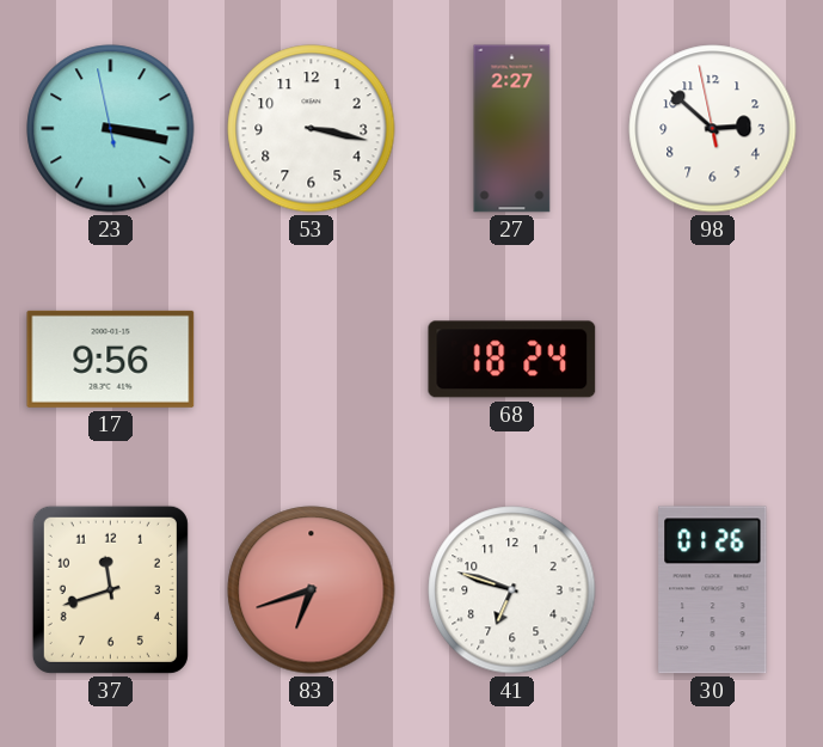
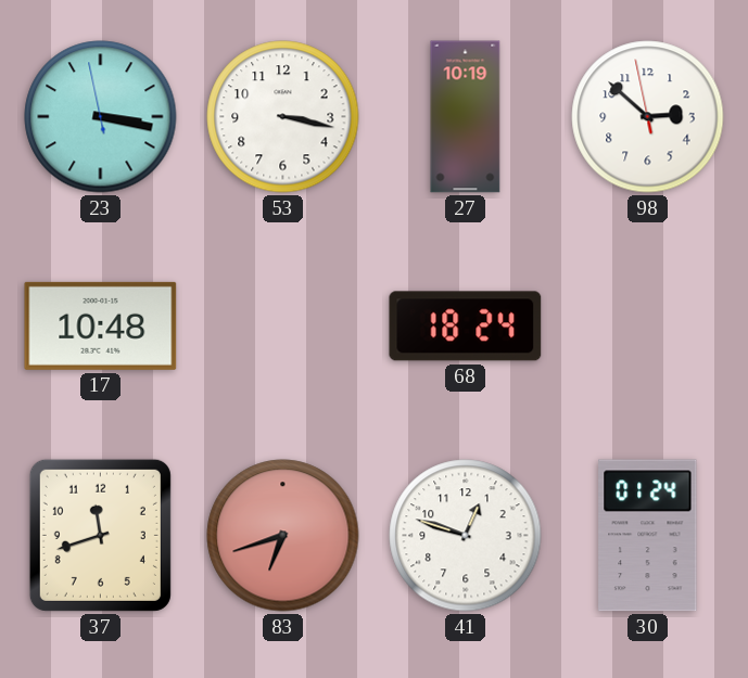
27: 2:27 -> 10:19 (466, 117)
17: 9:56 -> 10:48 (101, 325)
41: 6:48 -> 12:48 (466, 536)
30: 01:26 -> 01:24 (648, 536)
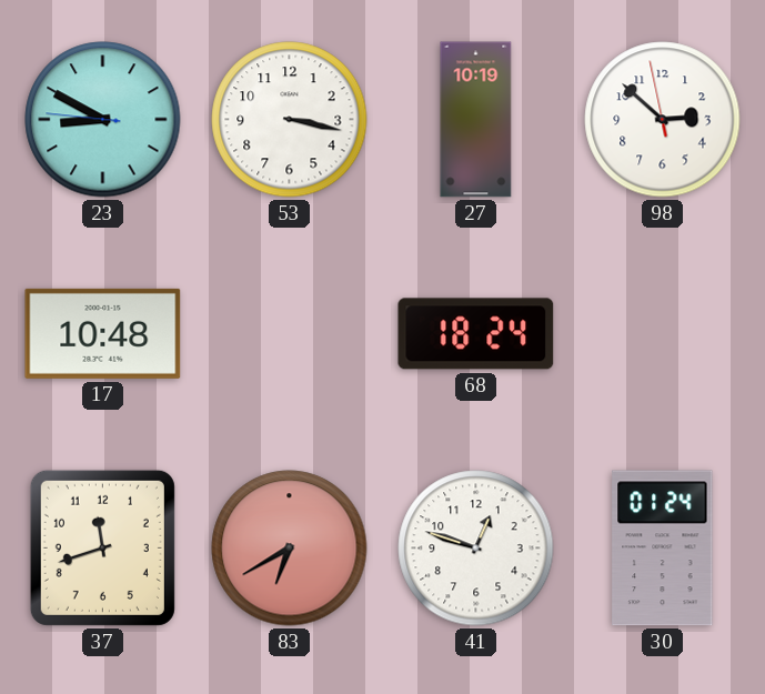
23: 3:16 -> 8:49 (103, 120)
83: 6:42 -> 6:40 (290, 549)
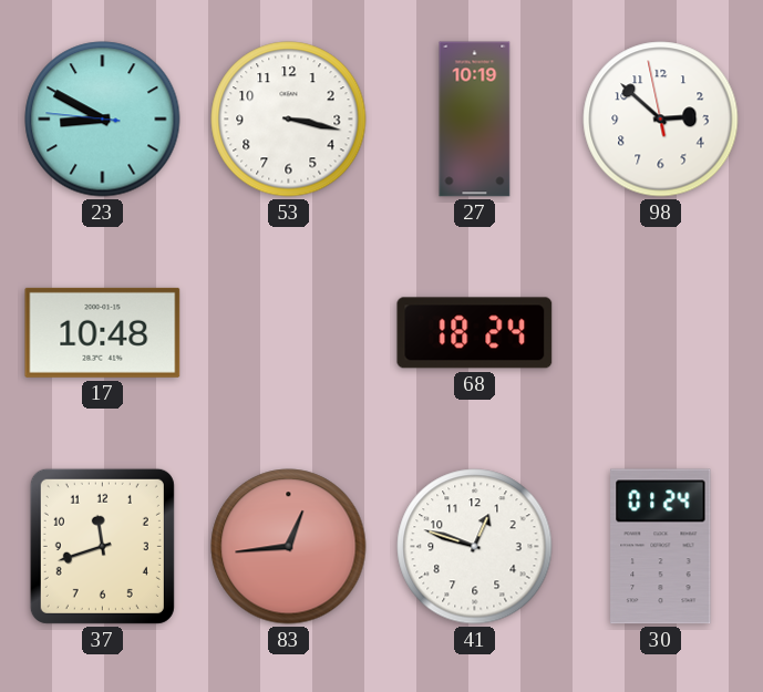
83: 6:40 -> 12:44 (289, 547)
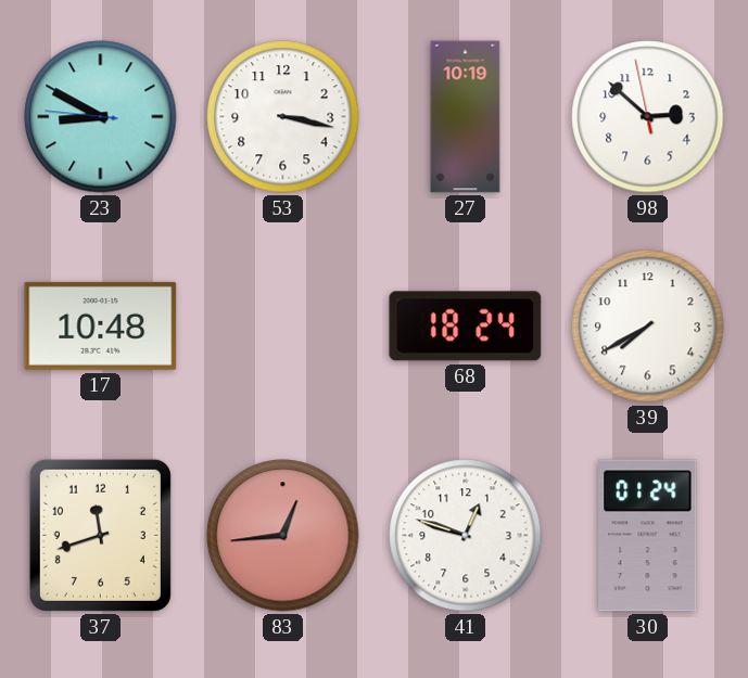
39: none -> 7:40 (648, 327)
